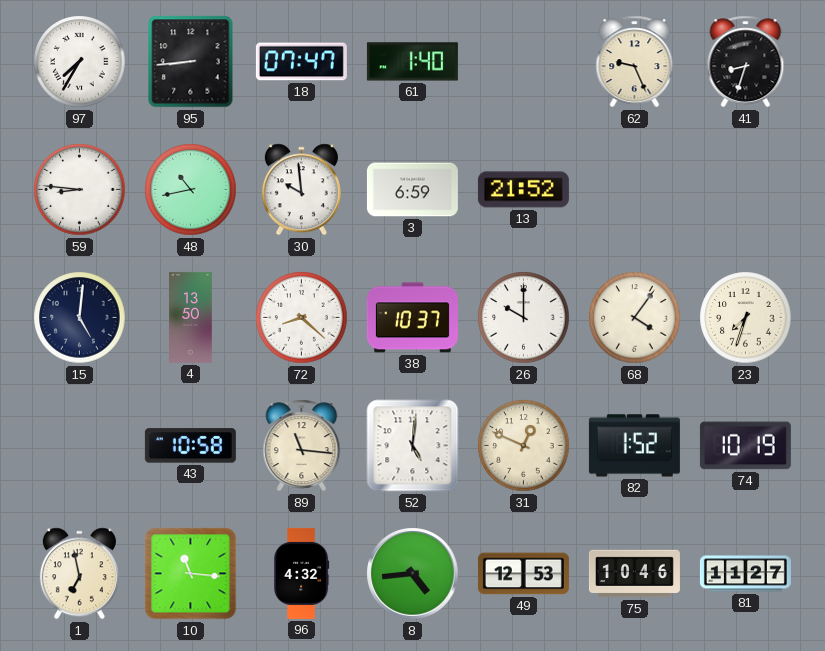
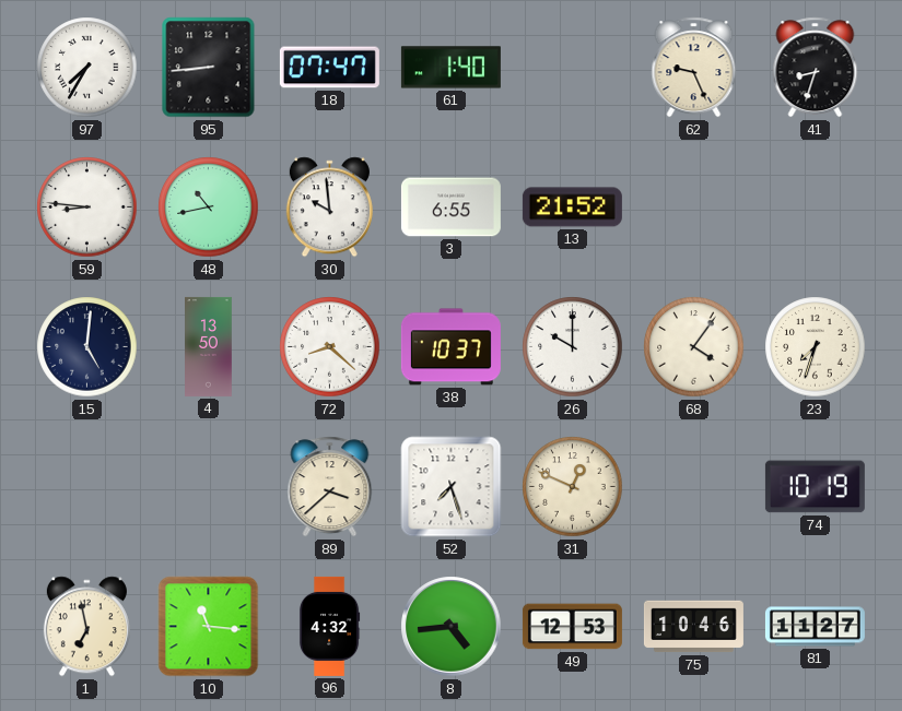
3: 6:59 -> 6:55 (450, 208)
43: 10:58 -> none (190, 446)
89: 11:16 -> 3:38 (330, 487)
52: 5:01 -> 7:27 (452, 487)
82: 1:52 -> none (634, 446)
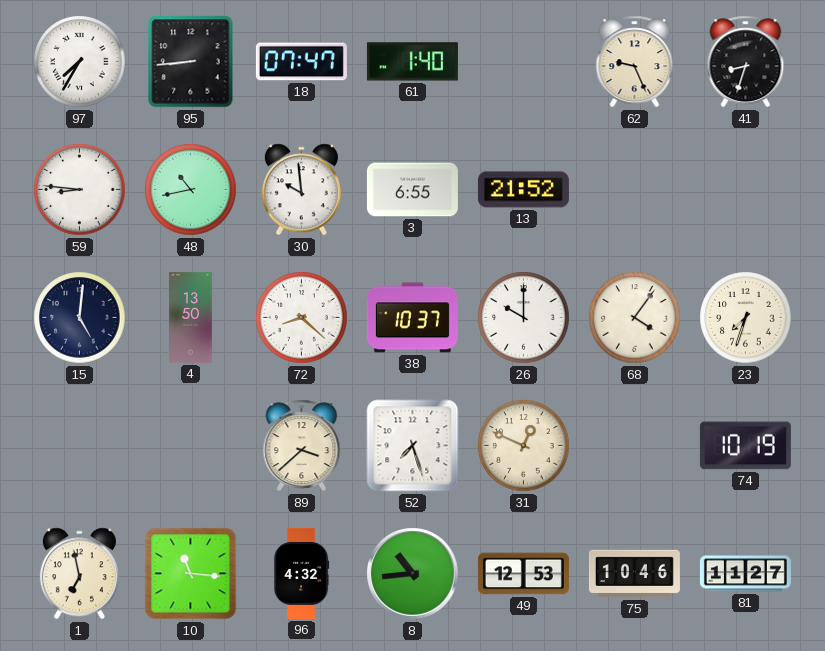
8: 4:44 -> 10:44 (413, 574)
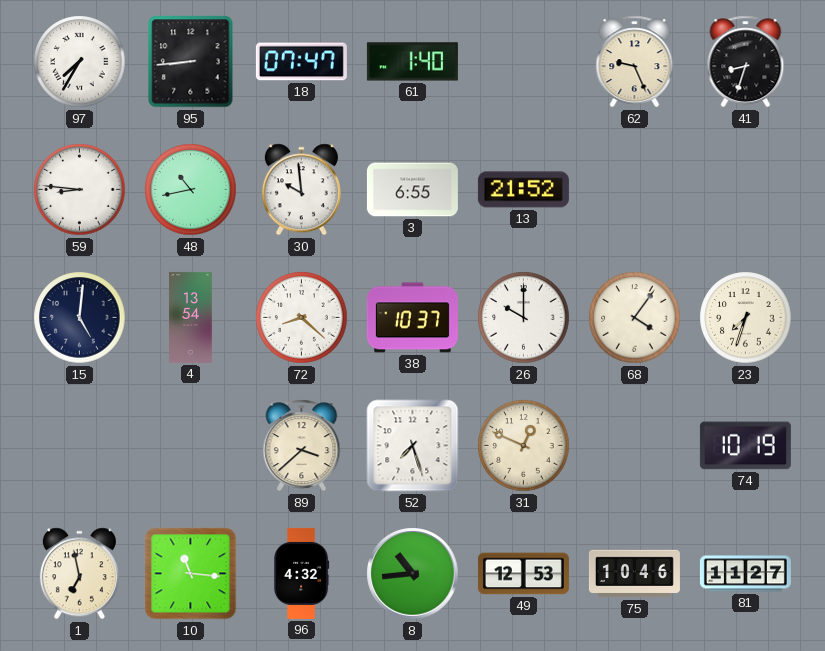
4: 13:50 -> 13:54 (191, 317)
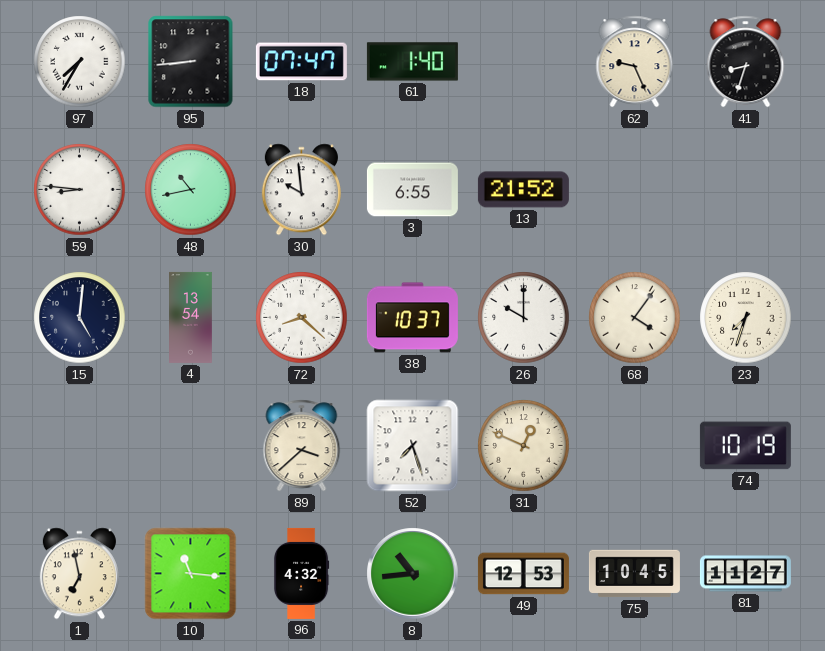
75: 10:46 -> 10:45 (634, 574)
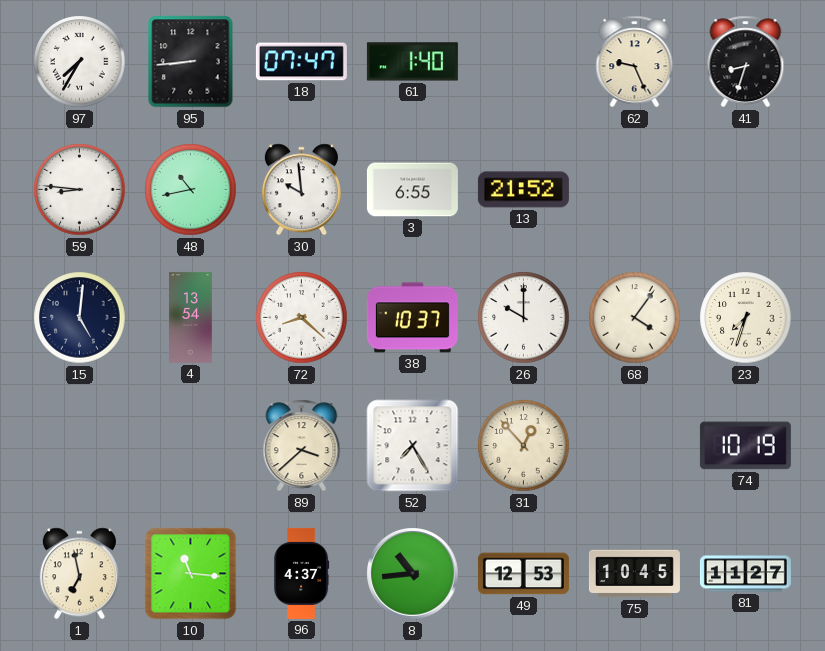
52: 7:27 -> 7:25 (413, 446)
31: 12:49 -> 12:53 (524, 446)
96: 4:32 -> 4:37 (301, 573)
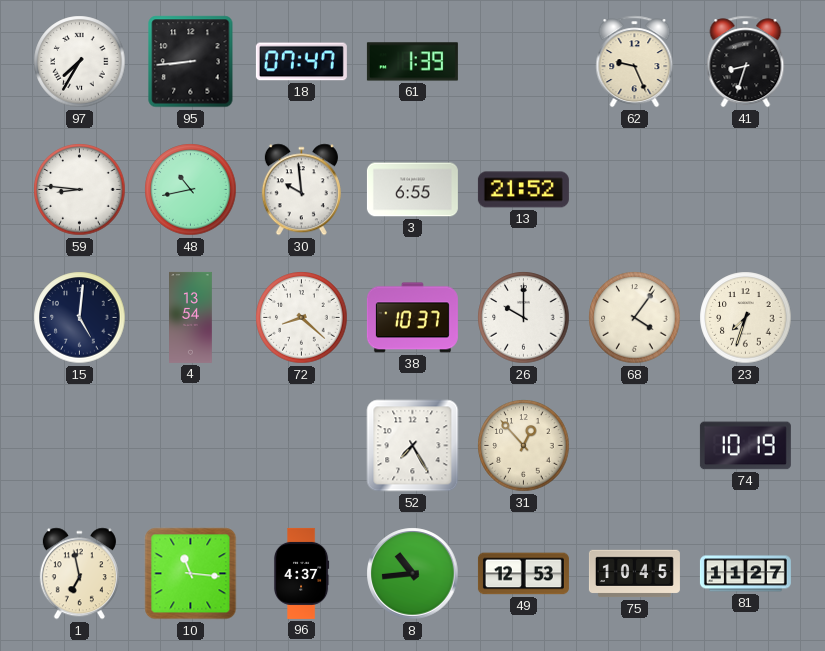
61: 1:40 -> 1:39 (412, 62)
89: 3:38 -> none (302, 446)
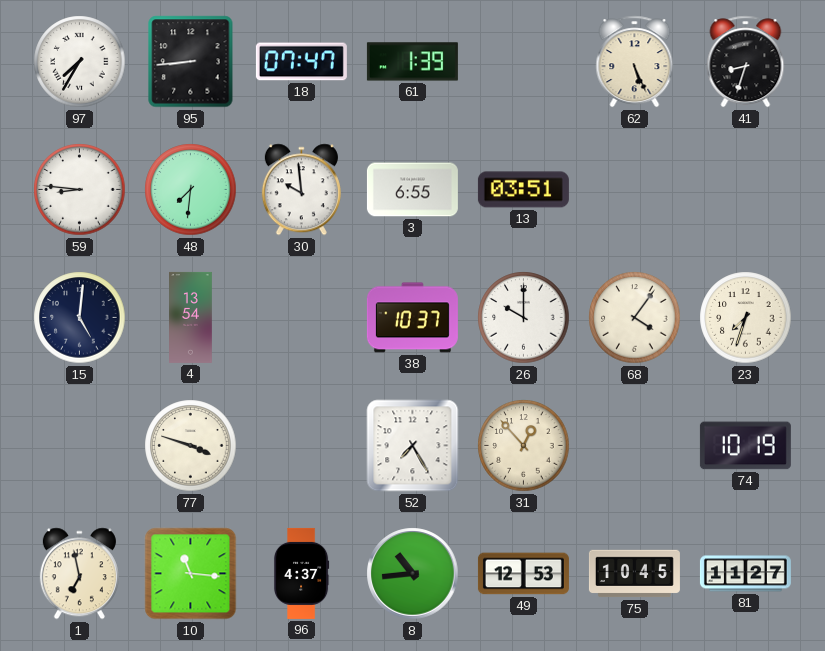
62: 9:26 -> 5:26 (635, 62)
48: 10:43 -> 7:31 (191, 190)
13: 21:52 -> 03:51 (523, 190)
72: 8:22 -> none (302, 318)
77: none -> 3:48 (191, 446)
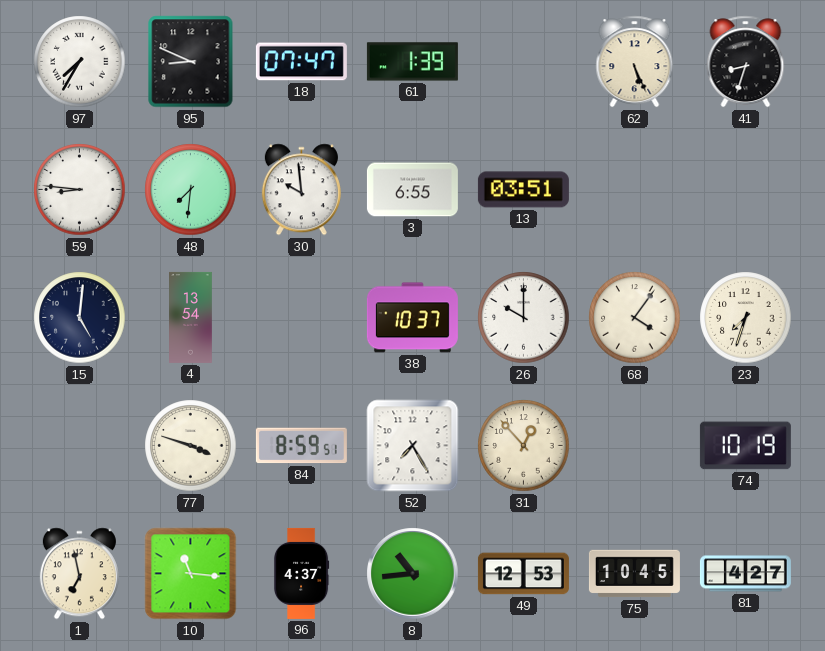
95: 8:44 -> 8:49 (191, 62)
84: none -> 8:59 (301, 446)
81: 11:27 -> 4:27 (745, 574)
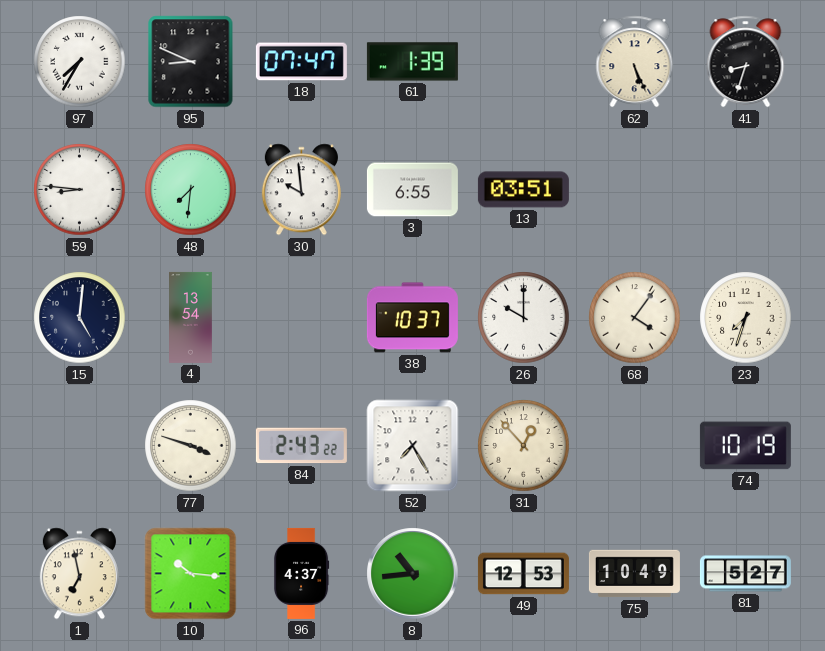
84: 8:59 -> 2:43 (301, 446)
10: 11:16 -> 10:16 (191, 574)
75: 10:45 -> 10:49 (634, 574)
81: 4:27 -> 5:27 (745, 574)
